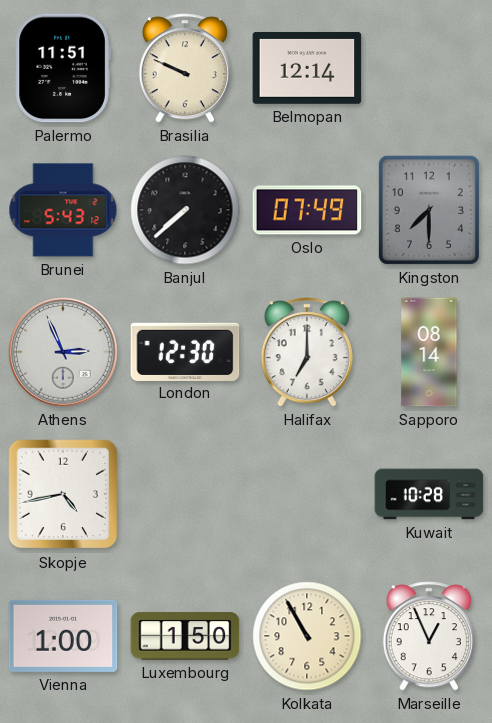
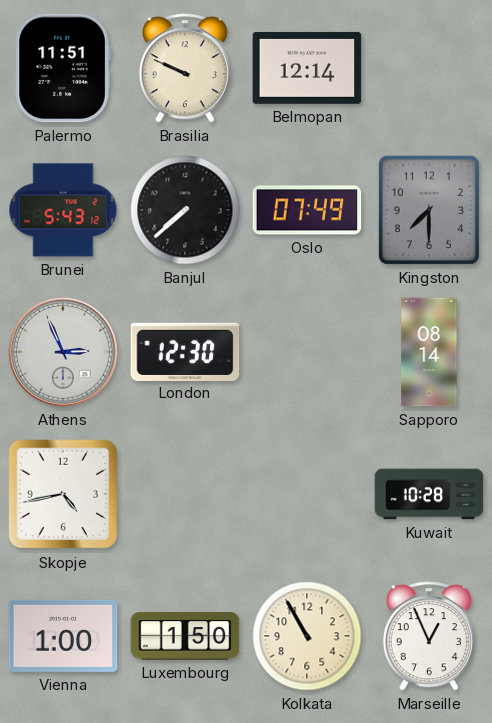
Halifax: 7:00 -> none (307, 352)
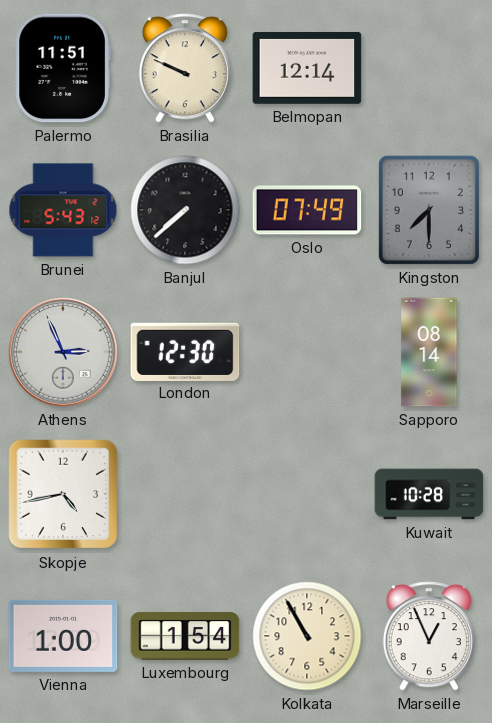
Luxembourg: 1:50 -> 1:54 (185, 636)
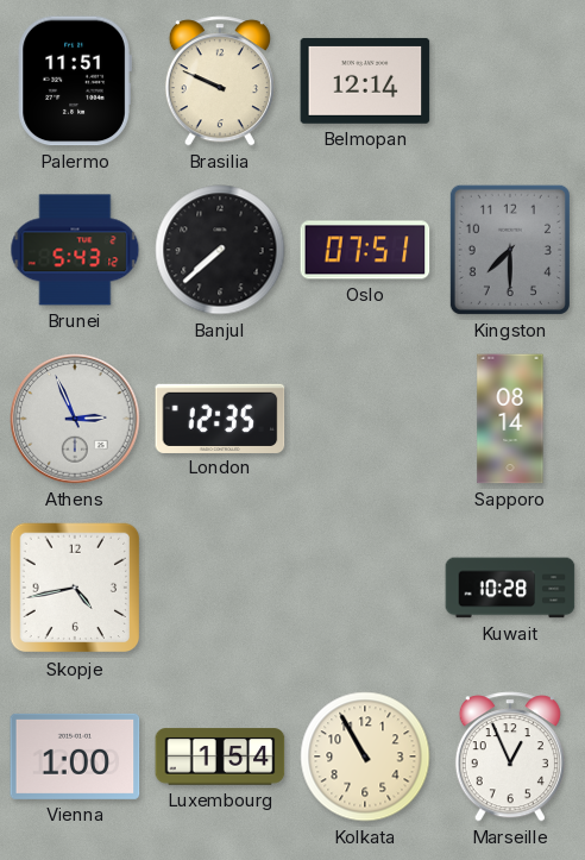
Oslo: 07:49 -> 07:51 (365, 250)
London: 12:30 -> 12:35 (220, 418)
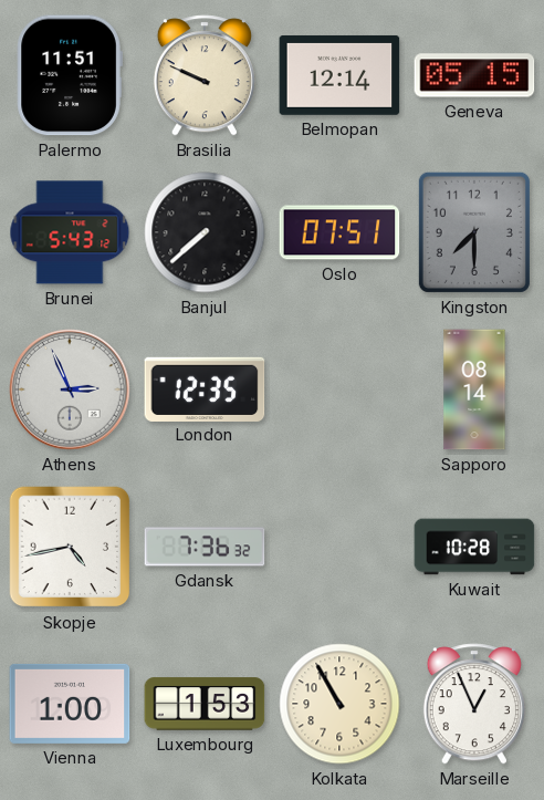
Geneva: none -> 05:15 (474, 75)
Gdansk: none -> 7:36 (205, 547)
Luxembourg: 1:54 -> 1:53 (205, 704)
